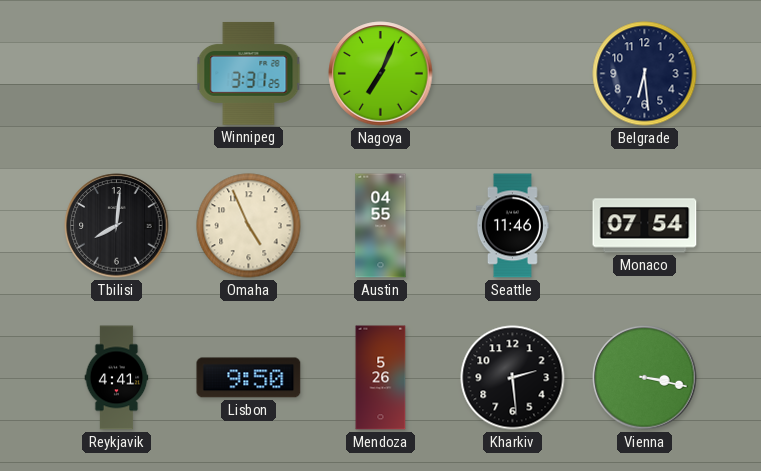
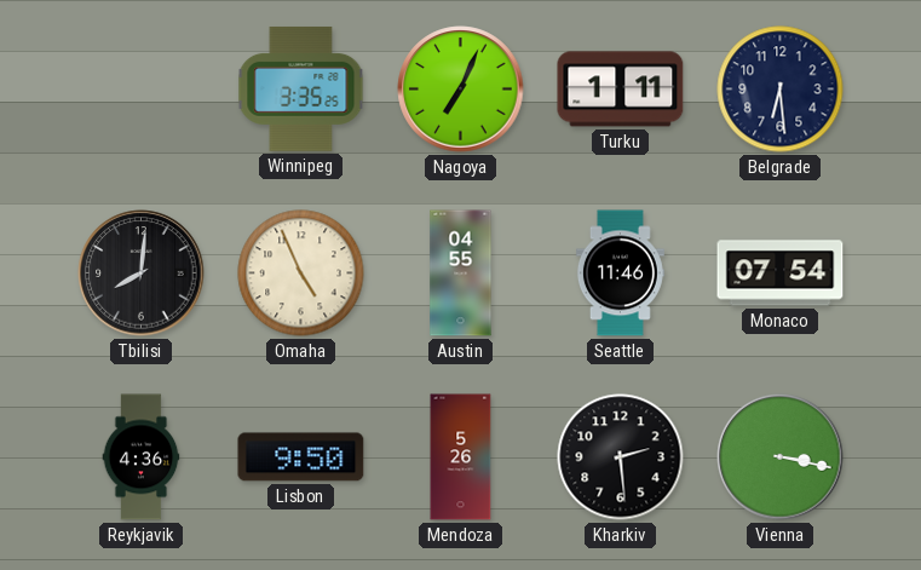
Winnipeg: 3:31 -> 3:35 (301, 88)
Turku: none -> 1:11 (621, 90)
Reykjavik: 4:41 -> 4:36 (142, 457)
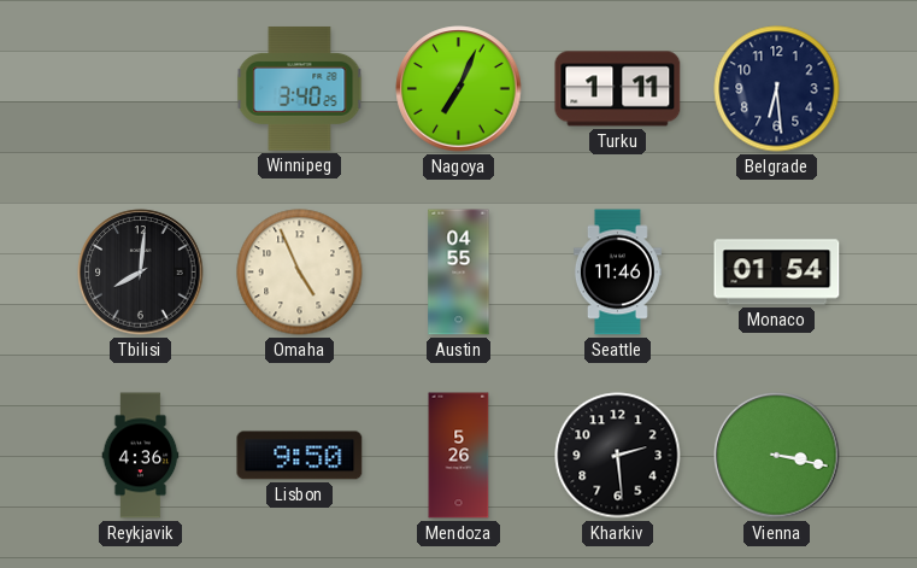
Winnipeg: 3:35 -> 3:40 (300, 88)
Monaco: 07:54 -> 01:54 (777, 273)
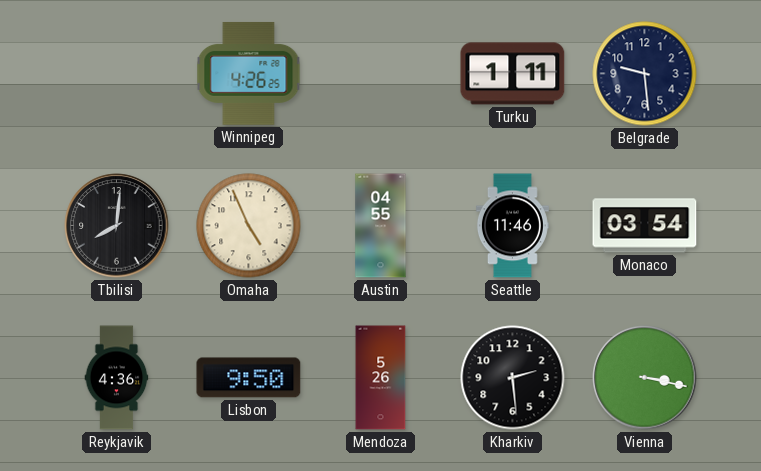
Winnipeg: 3:40 -> 4:26 (249, 73)
Nagoya: 7:04 -> none (459, 89)
Belgrade: 6:29 -> 9:29 (645, 74)
Monaco: 01:54 -> 03:54 (645, 226)
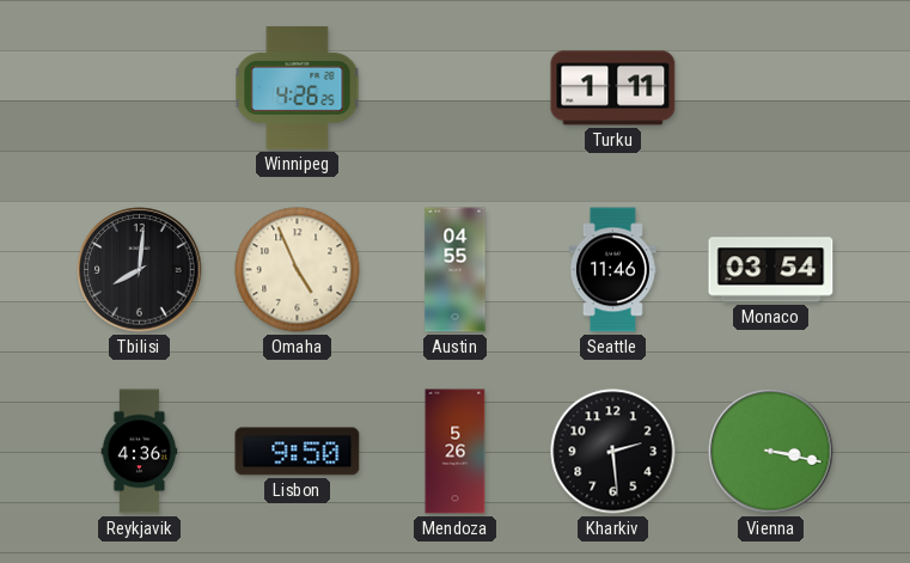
Belgrade: 9:29 -> none (645, 74)
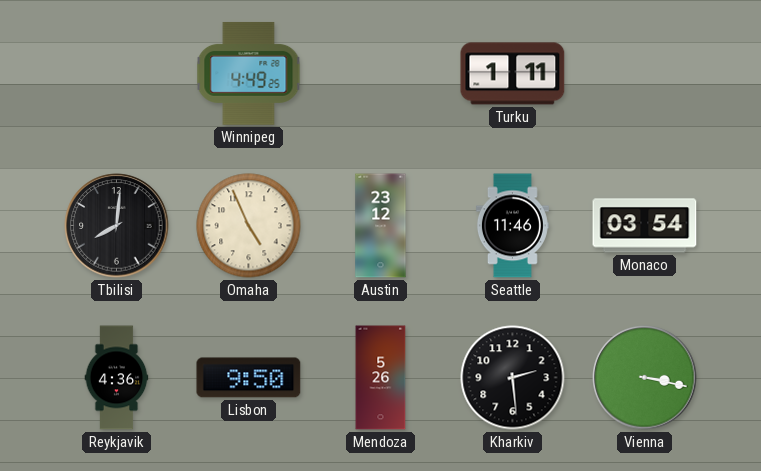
Winnipeg: 4:26 -> 4:49 (249, 73)
Austin: 04:55 -> 23:12 (381, 226)
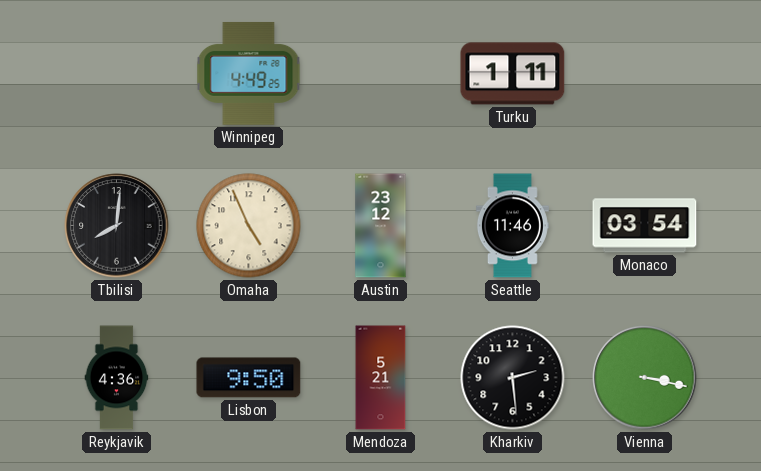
Mendoza: 5:26 -> 5:21 (381, 378)
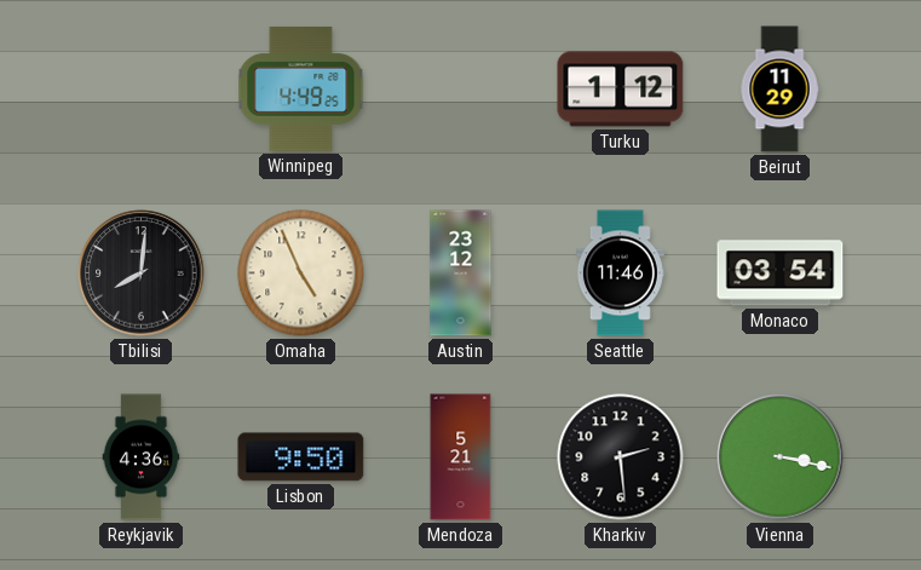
Turku: 1:11 -> 1:12 (621, 90)
Beirut: none -> 11:29 (779, 90)
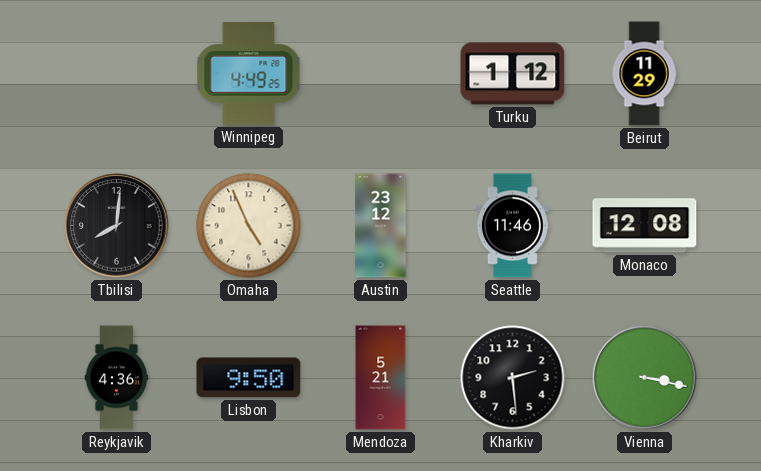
Monaco: 03:54 -> 12:08 (645, 226)
